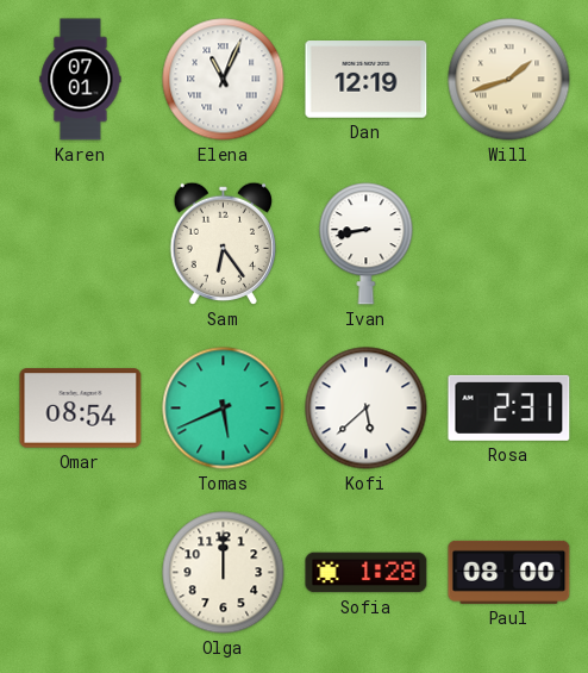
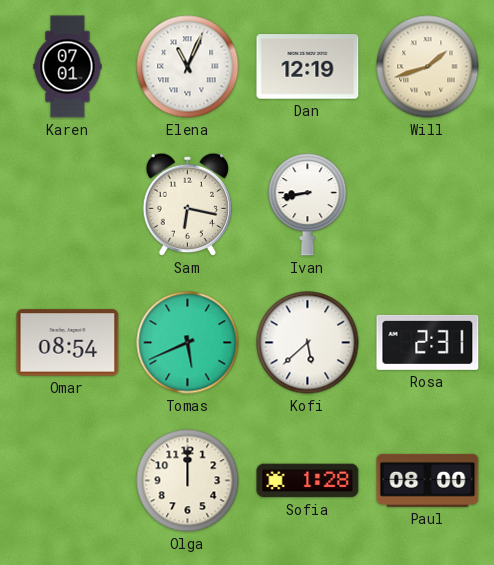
Sam: 6:24 -> 6:17 (187, 204)
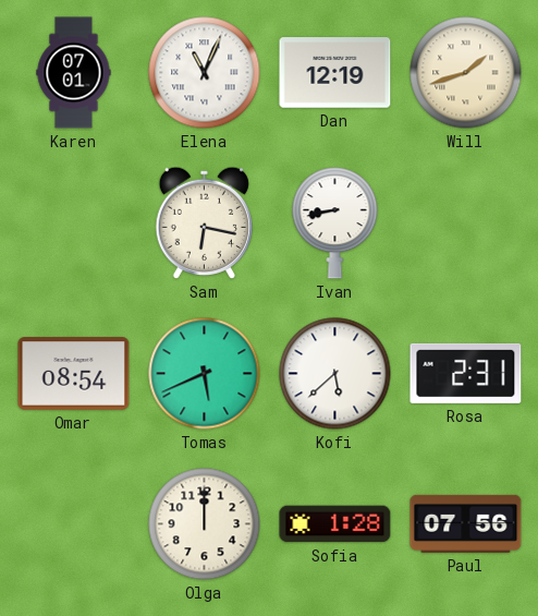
Paul: 08:00 -> 07:56 (466, 523)
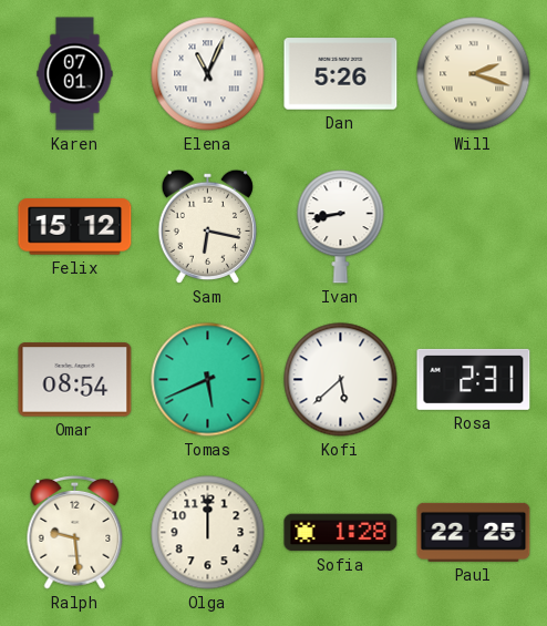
Dan: 12:19 -> 5:26 (341, 74)
Will: 1:42 -> 2:18 (474, 74)
Felix: none -> 15:12 (75, 227)
Ralph: none -> 9:29 (75, 532)
Paul: 07:56 -> 22:25 (474, 532)
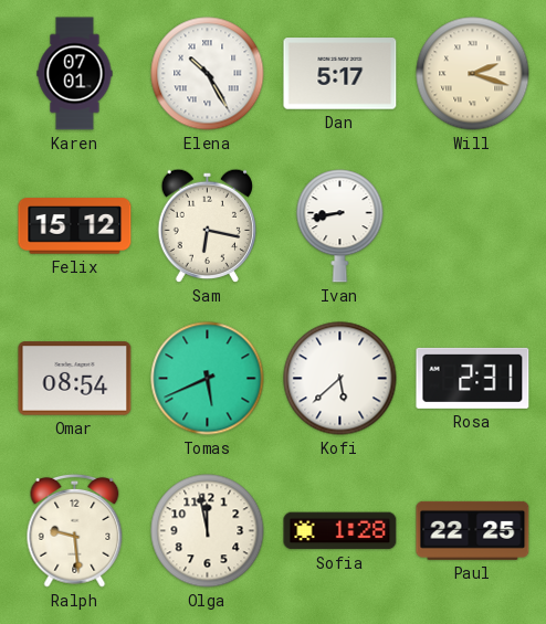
Elena: 11:04 -> 10:25 (208, 74)
Dan: 5:26 -> 5:17 (340, 74)
Olga: 12:00 -> 11:58 (208, 531)
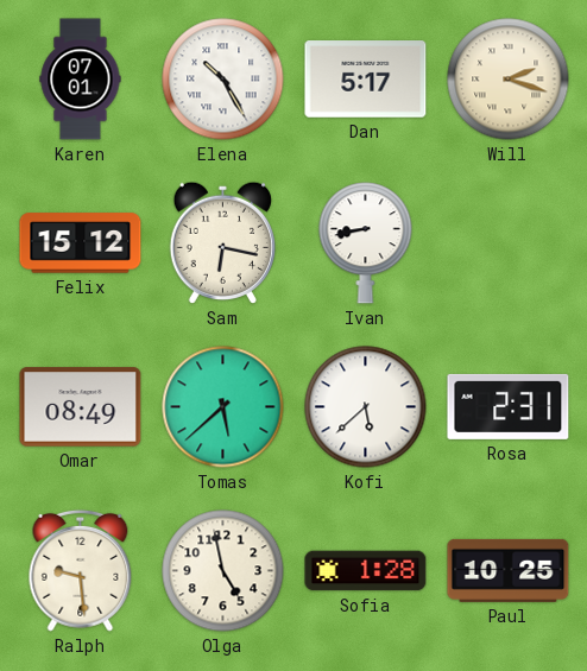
Omar: 08:54 -> 08:49 (81, 407)
Tomas: 5:41 -> 5:38 (223, 407)
Olga: 11:58 -> 4:58 (223, 571)
Paul: 22:25 -> 10:25 (509, 570)
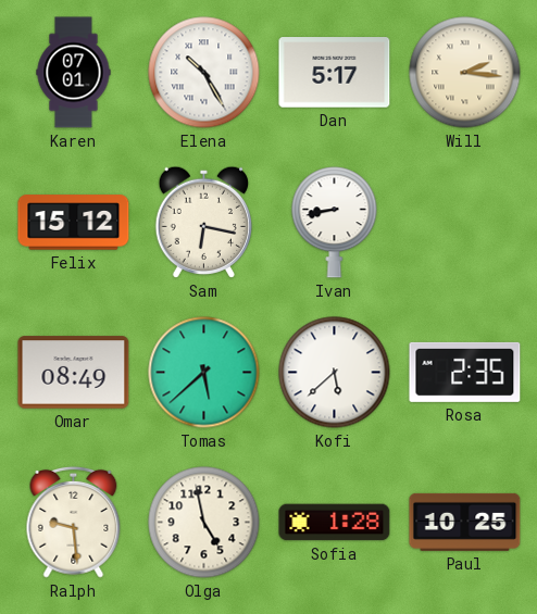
Will: 2:18 -> 2:16 (465, 73)
Rosa: 2:31 -> 2:35 (465, 372)
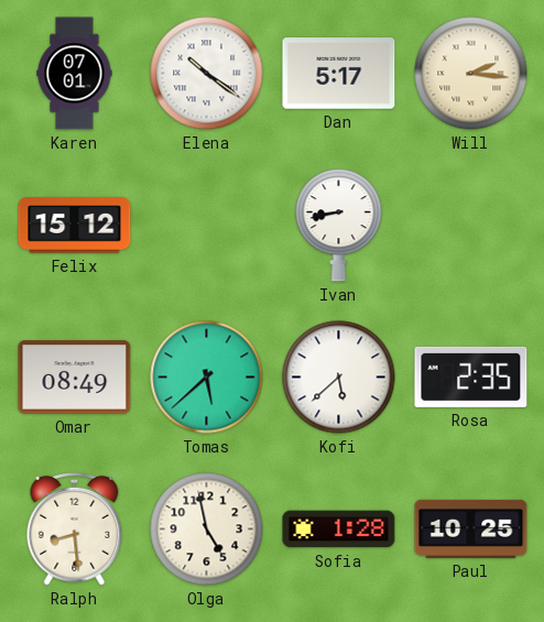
Elena: 10:25 -> 10:21 (207, 74)
Sam: 6:17 -> none (203, 222)
Ralph: 9:29 -> 8:29 (75, 528)
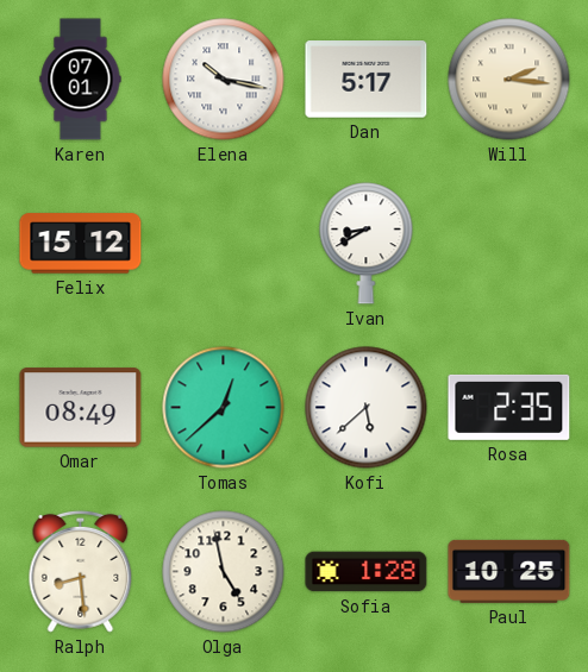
Elena: 10:21 -> 10:17 (224, 80)
Ivan: 8:43 -> 8:40 (367, 244)
Tomas: 5:38 -> 12:38 (224, 408)
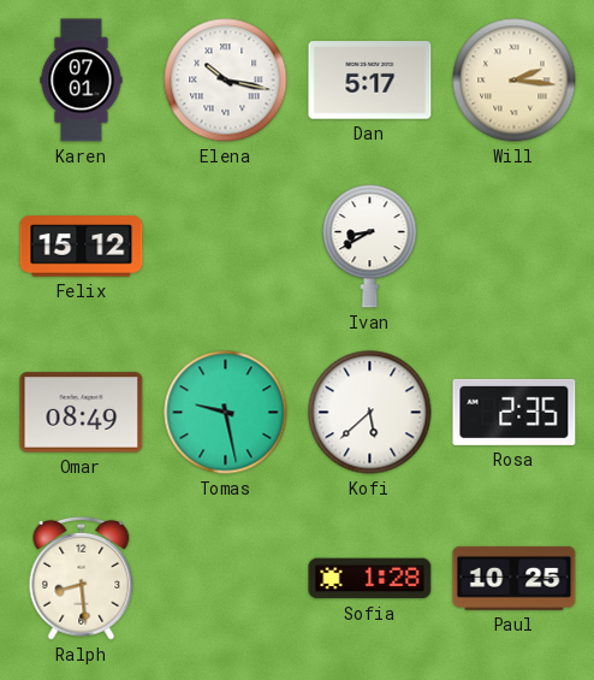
Tomas: 12:38 -> 9:28 (226, 413)
Olga: 4:58 -> none (224, 572)
